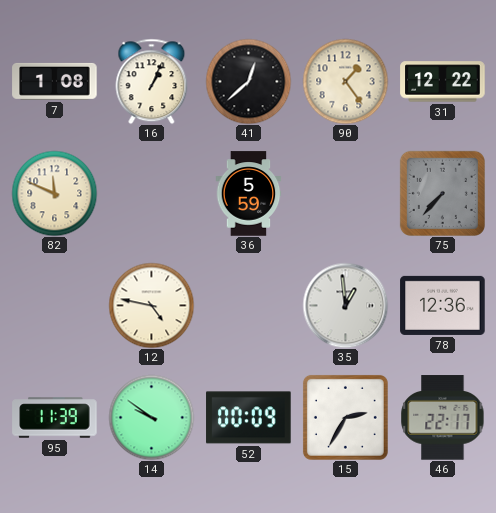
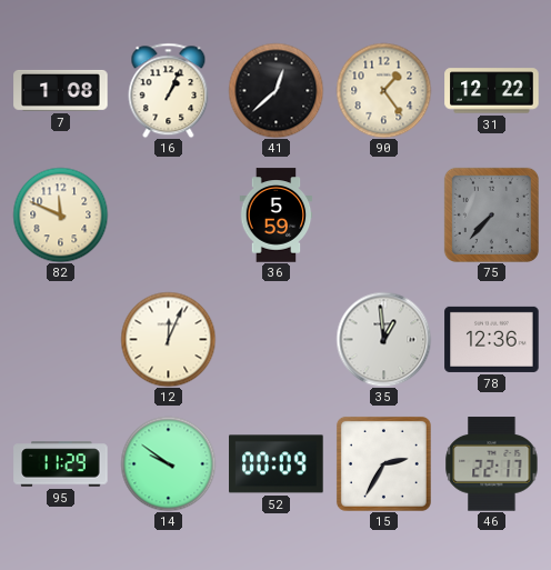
12: 4:47 -> 12:04 (168, 339)
95: 11:39 -> 11:29 (61, 464)
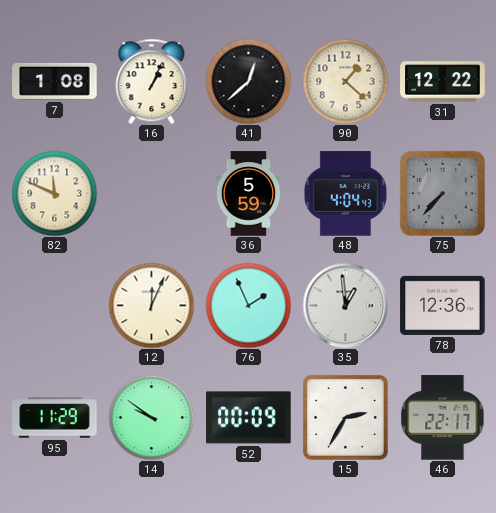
90: 1:24 -> 1:22 (345, 81)
48: none -> 4:04 (345, 194)
76: none -> 1:56 (248, 305)
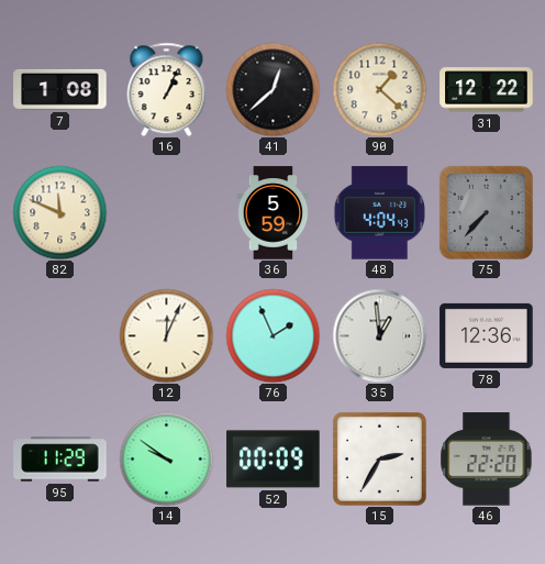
46: 22:17 -> 22:20 (487, 460)
